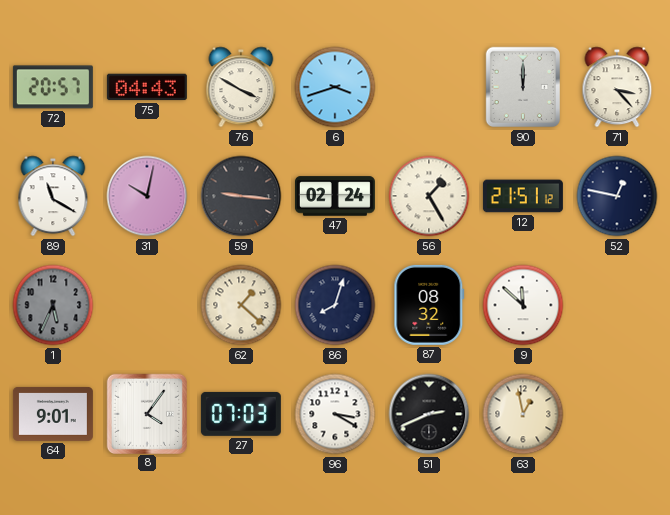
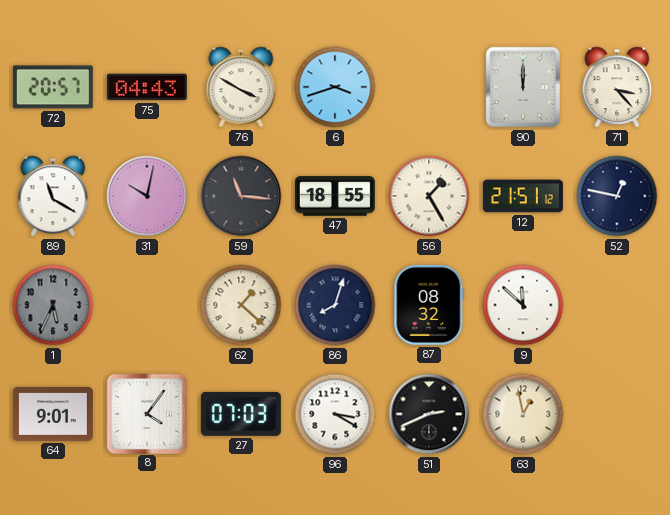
59: 9:16 -> 11:16 (241, 196)
47: 02:24 -> 18:55 (335, 196)
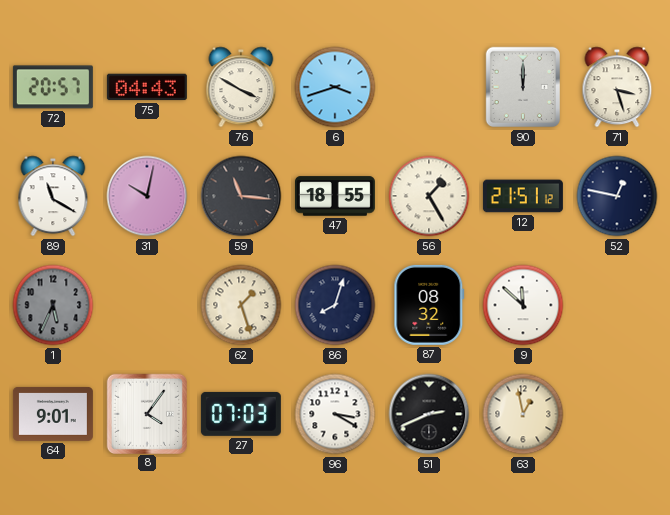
71: 3:23 -> 3:27 (617, 87)
62: 1:22 -> 1:27 (241, 305)
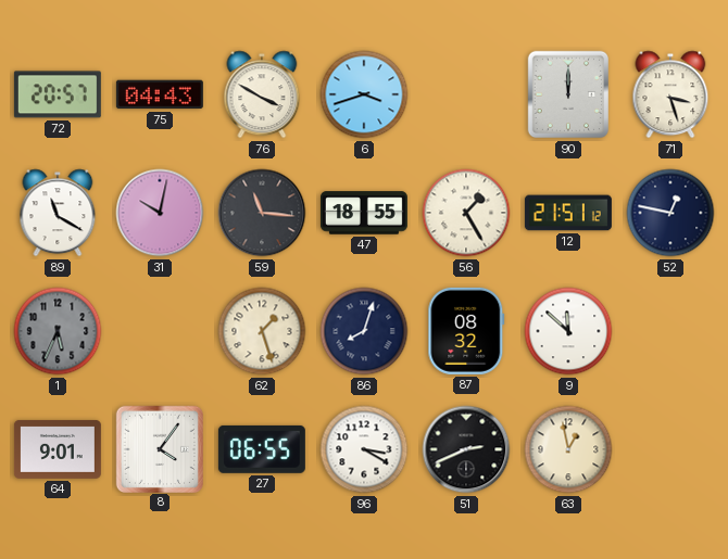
27: 07:03 -> 06:55 (262, 449)
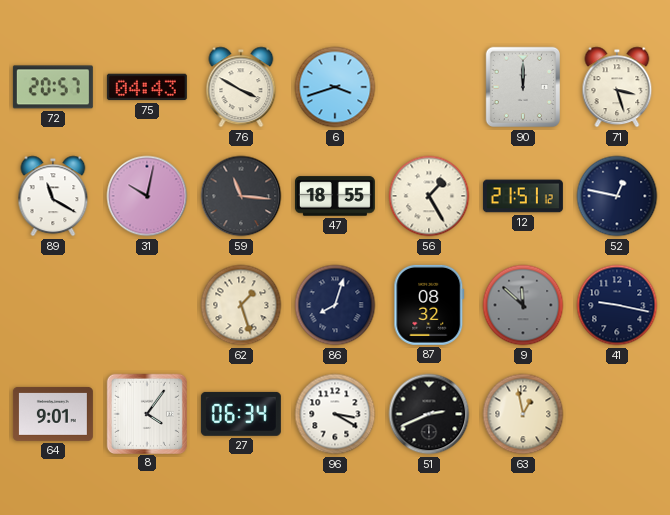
1: 5:34 -> none (58, 331)
9 dial: white -> grey (523, 305)
41: none -> 9:17 (617, 305)
27: 06:55 -> 06:34 (241, 414)
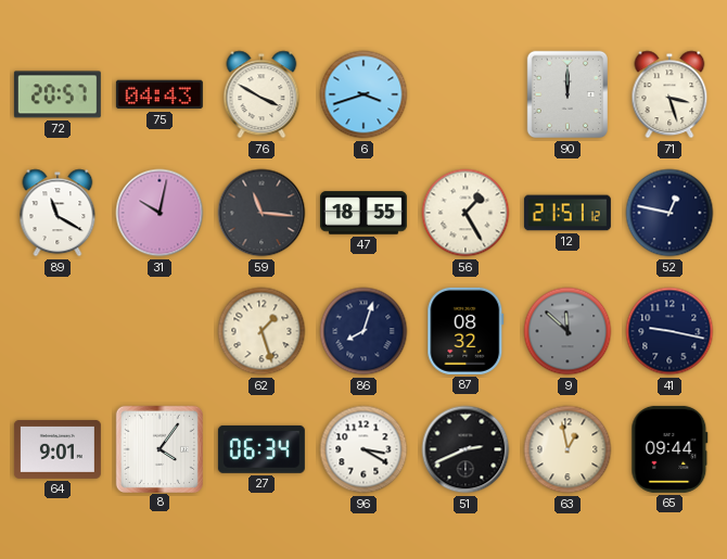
65: none -> 09:44 (669, 449)
